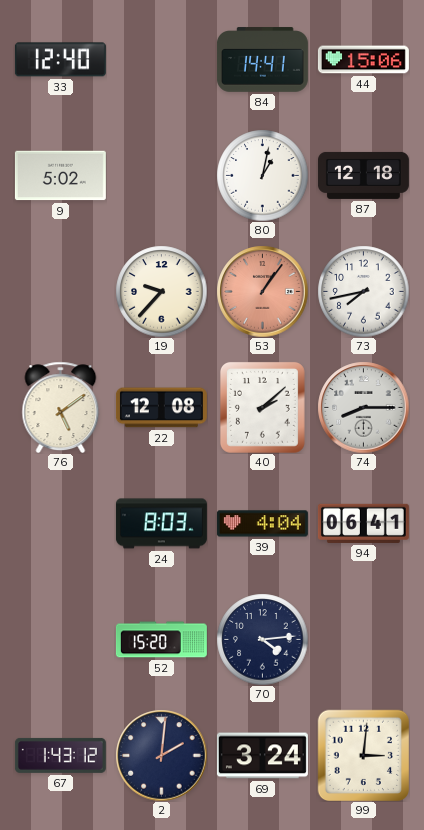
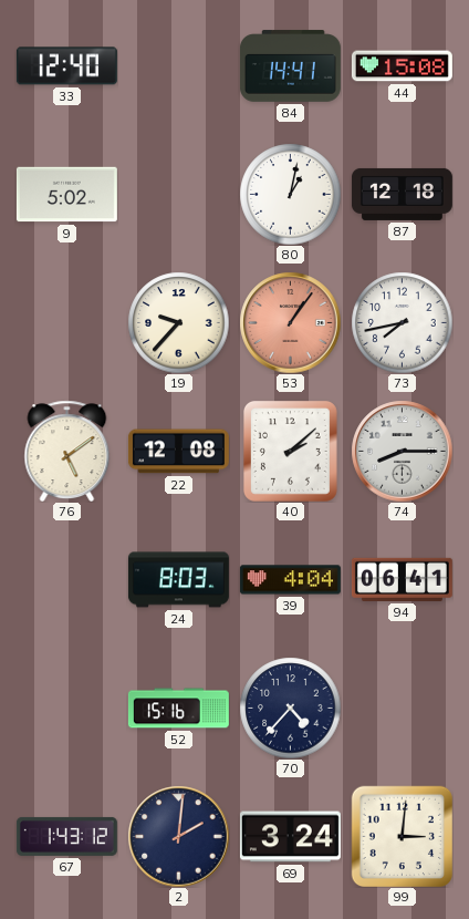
44: 15:06 -> 15:08 (402, 66)
52: 15:20 -> 15:16 (178, 709)
70: 4:14 -> 4:37 (290, 708)
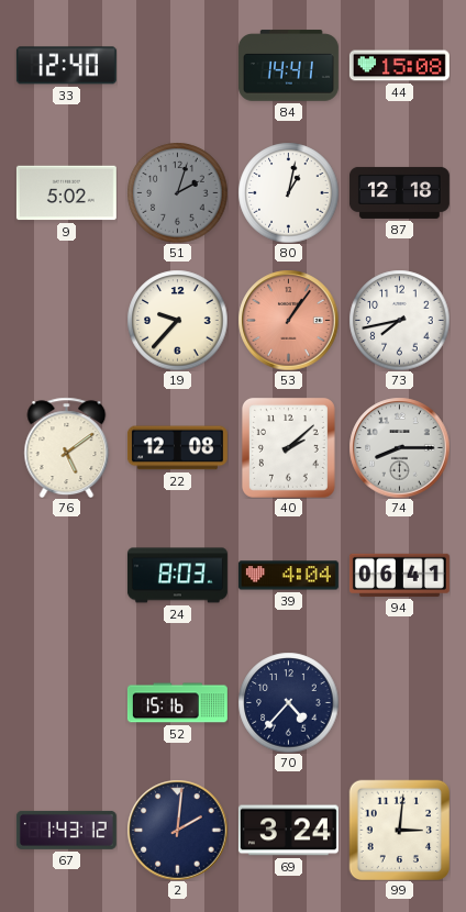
51: none -> 2:03 (177, 192)
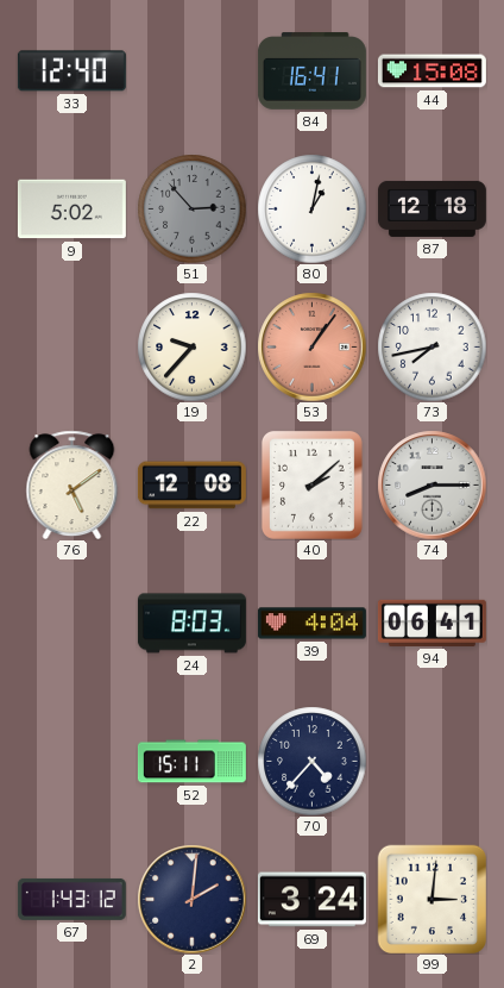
84: 14:41 -> 16:41 (311, 71)
51: 2:03 -> 2:53 (191, 208)
52: 15:16 -> 15:11 (191, 762)
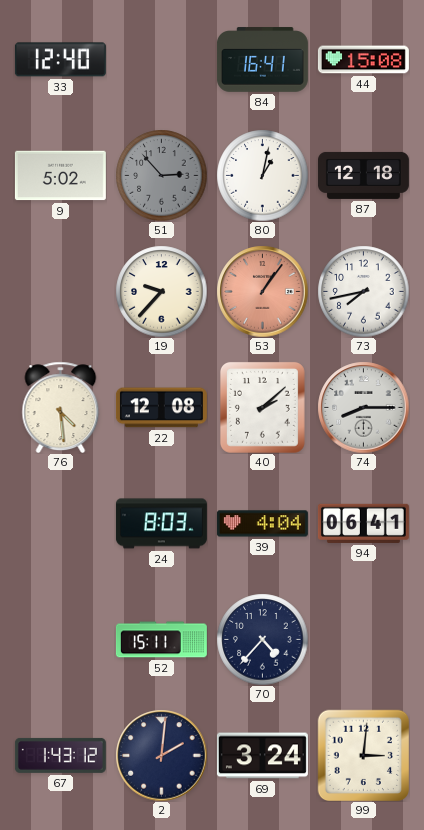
76: 5:09 -> 4:29 (61, 407)
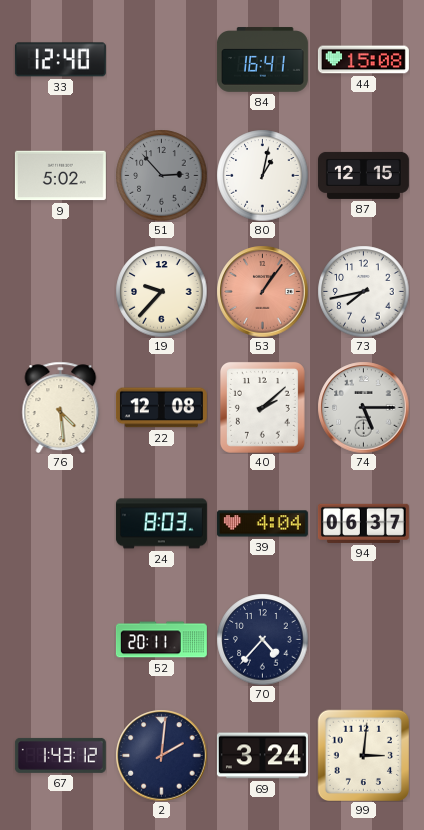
87: 12:18 -> 12:15 (363, 175)
74: 8:15 -> 5:15 (363, 407)
94: 06:41 -> 06:37 (363, 523)
52: 15:11 -> 20:11 (161, 640)
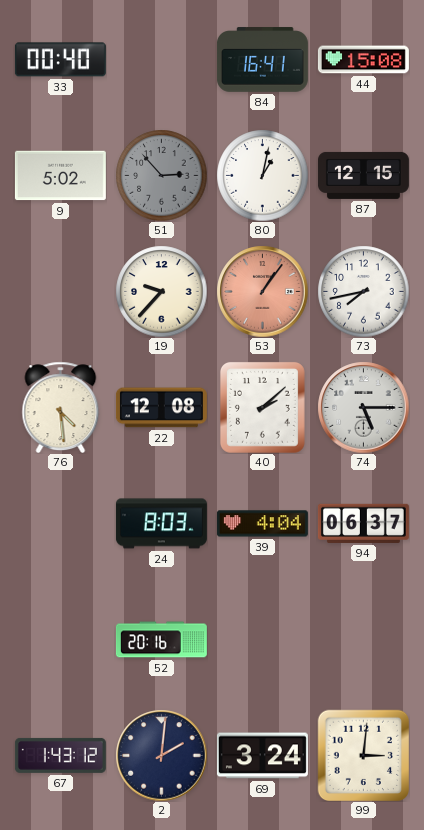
33: 12:40 -> 00:40 (60, 60)
52: 20:11 -> 20:16 (161, 640)
70: 4:37 -> none (262, 639)
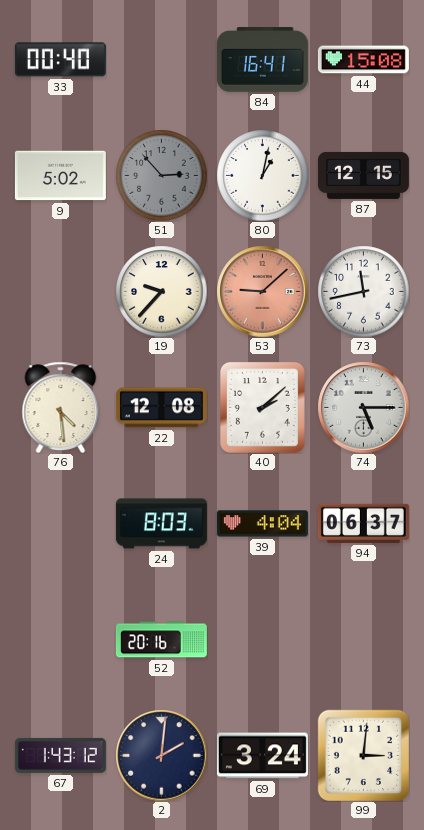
53: 1:06 -> 9:08 (262, 291)
73: 7:43 -> 11:43 (363, 291)
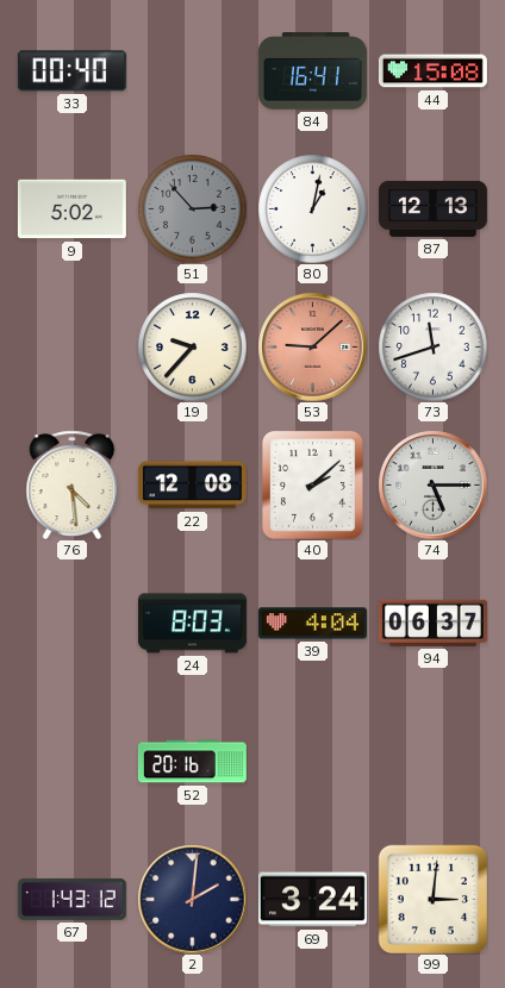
87: 12:15 -> 12:13 (432, 208)
73: 11:43 -> 11:42 (432, 346)
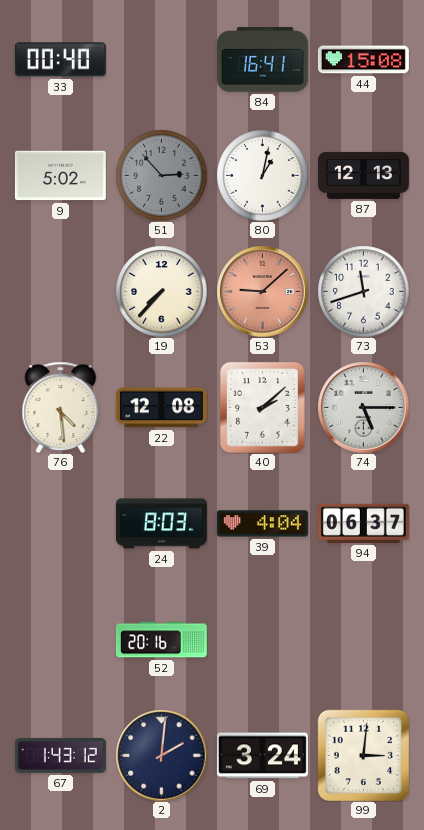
19: 9:37 -> 7:37 (161, 291)
